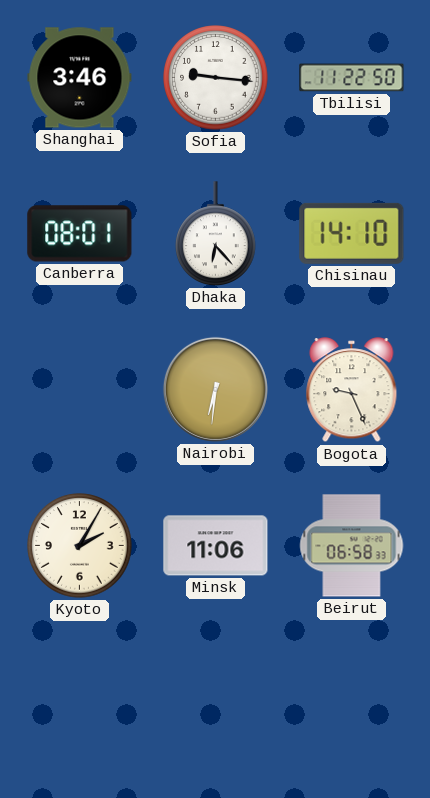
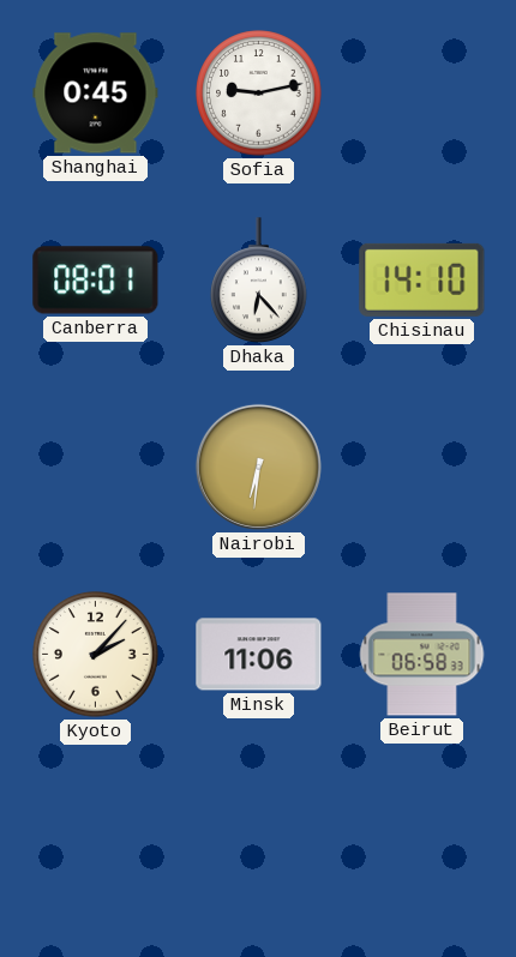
Shanghai: 3:46 -> 0:45 (96, 94)
Sofia: 9:16 -> 9:13 (259, 94)
Tbilisi: 11:22 -> none (352, 78)
Bogota: 9:26 -> none (352, 390)
Kyoto: 2:05 -> 2:07 (96, 655)
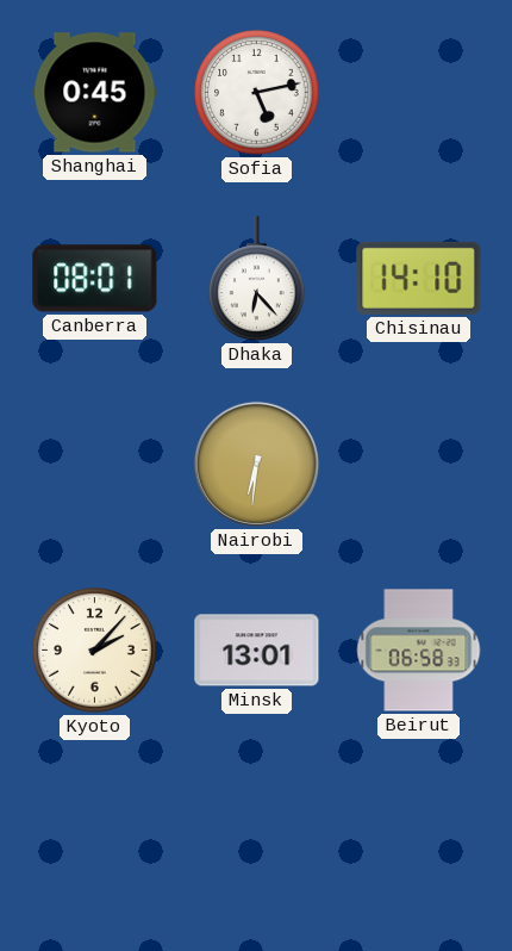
Sofia: 9:13 -> 5:13 (257, 93)
Minsk: 11:06 -> 13:01 (257, 651)
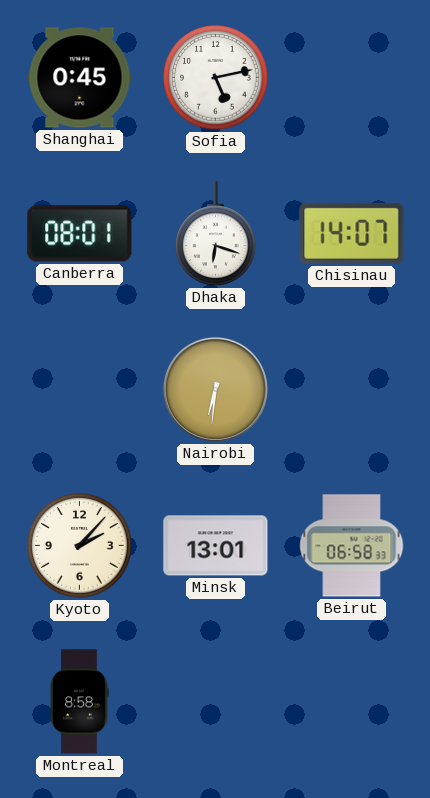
Dhaka: 6:23 -> 6:18 (216, 234)
Chisinau: 14:10 -> 14:07 (352, 233)
Montreal: none -> 8:58 (79, 702)
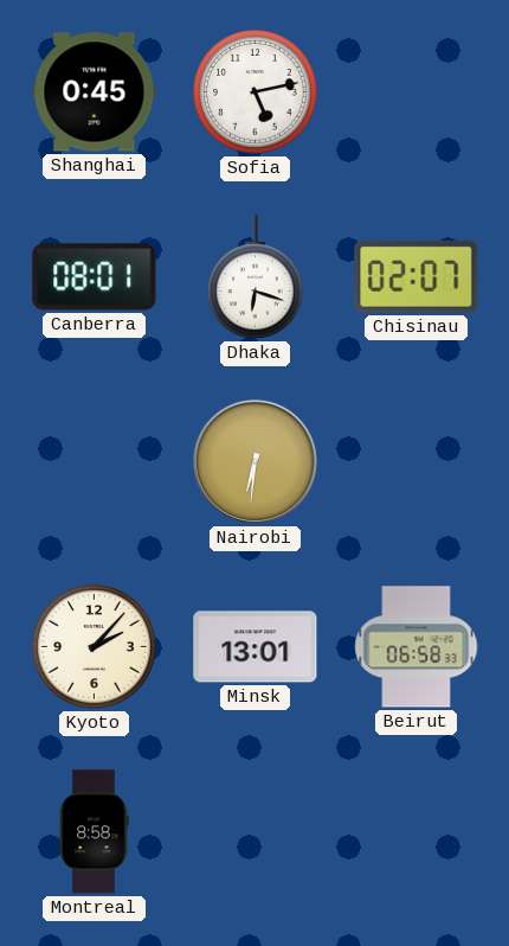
Chisinau: 14:07 -> 02:07 (417, 276)
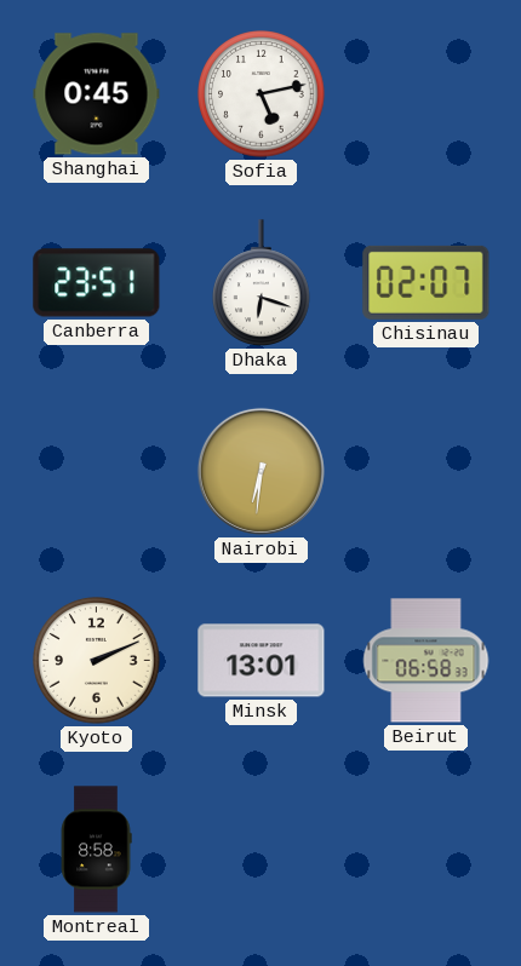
Canberra: 08:01 -> 23:51 (97, 283)
Kyoto: 2:07 -> 2:11 (97, 661)
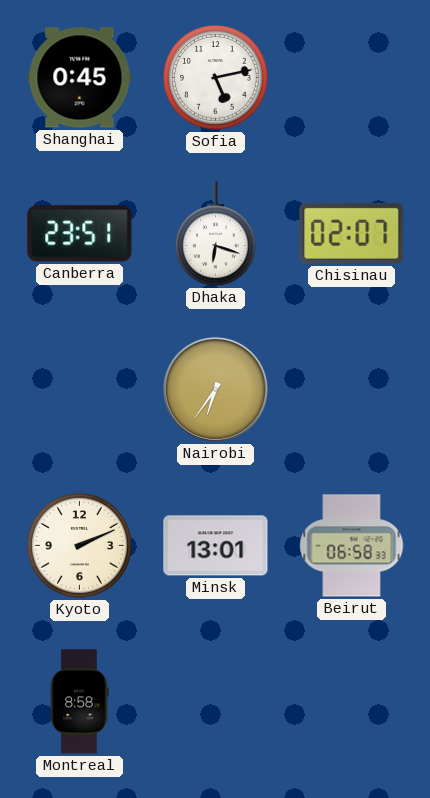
Nairobi: 6:31 -> 6:36 (215, 389)
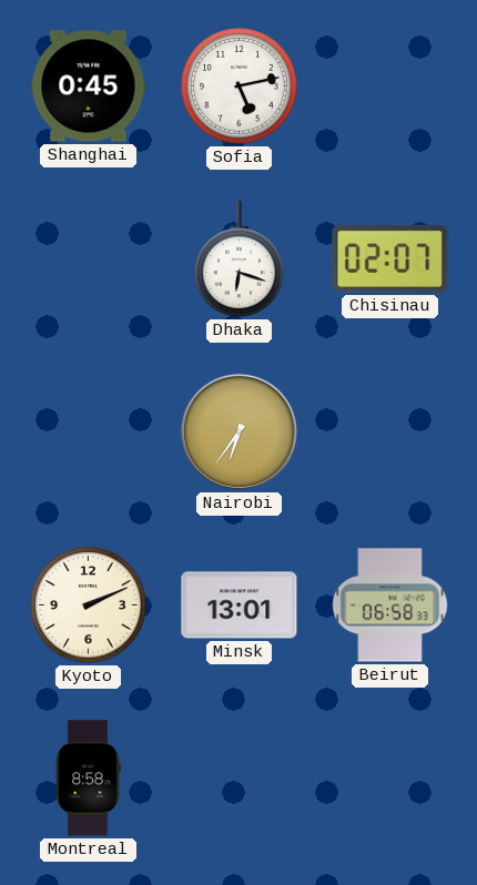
Canberra: 23:51 -> none (80, 234)
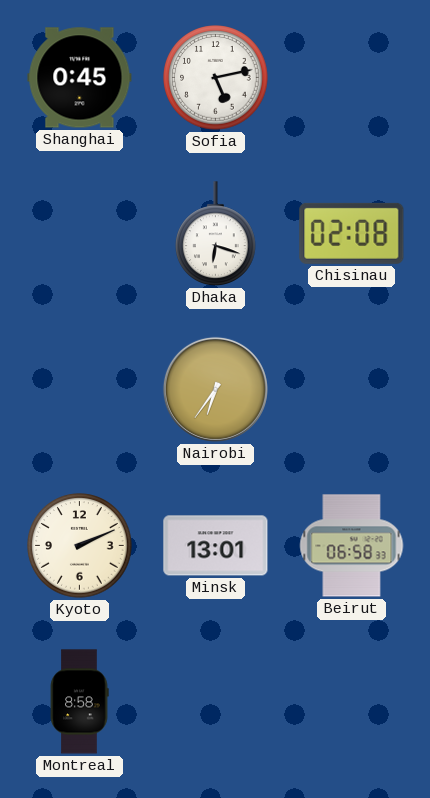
Chisinau: 02:07 -> 02:08 (352, 233)
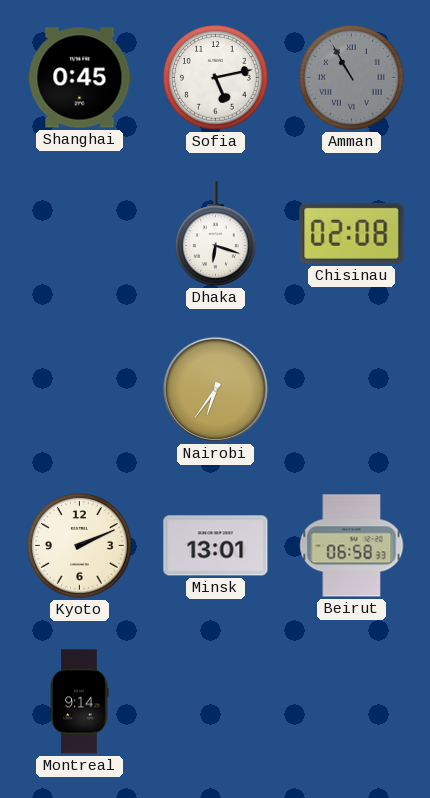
Amman: none -> 10:55 (352, 78)
Montreal: 8:58 -> 9:14 (79, 702)
